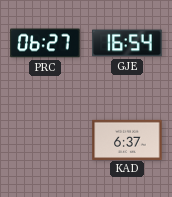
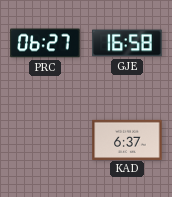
GJE: 16:54 -> 16:58 (127, 43)
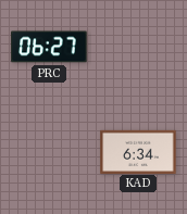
GJE: 16:58 -> none (127, 43)
KAD: 6:37 -> 6:34 (138, 151)
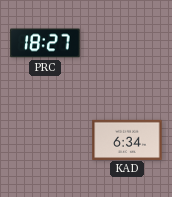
PRC: 06:27 -> 18:27 (45, 43)
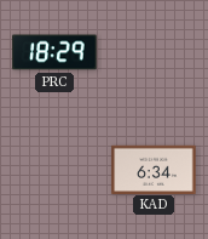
PRC: 18:27 -> 18:29 (54, 52)
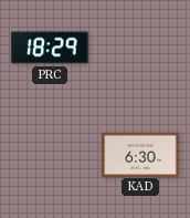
KAD: 6:34 -> 6:30 (140, 154)
